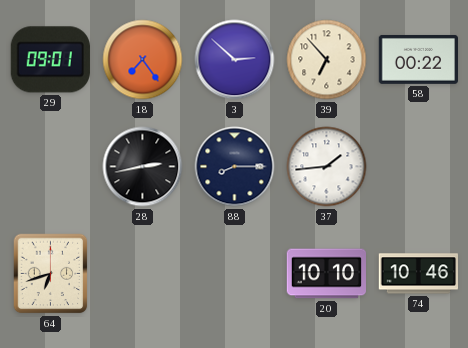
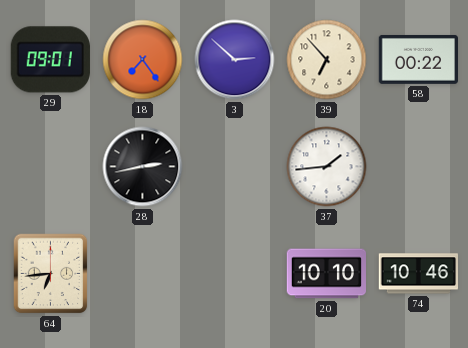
88: 8:15 -> none (235, 167)
64: 6:42 -> 6:44 (51, 274)
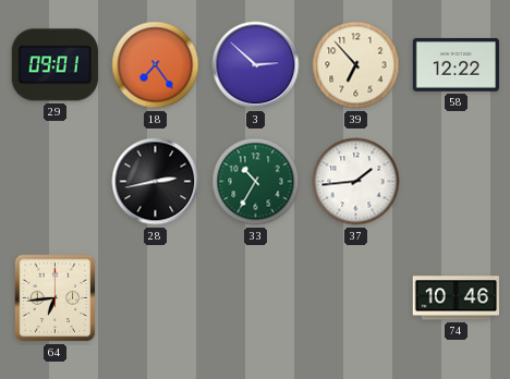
58: 00:22 -> 12:22 (457, 65)
33: none -> 10:35 (256, 182)
20: 10:10 -> none (326, 274)
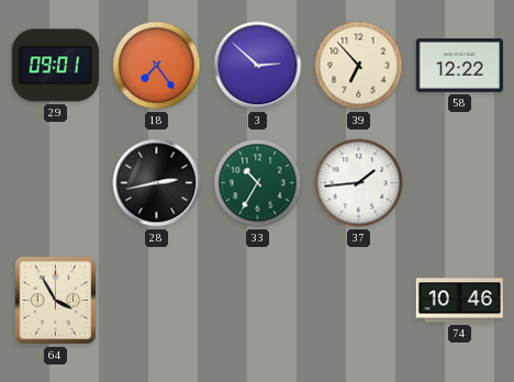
64: 6:44 -> 3:55 (56, 301)
